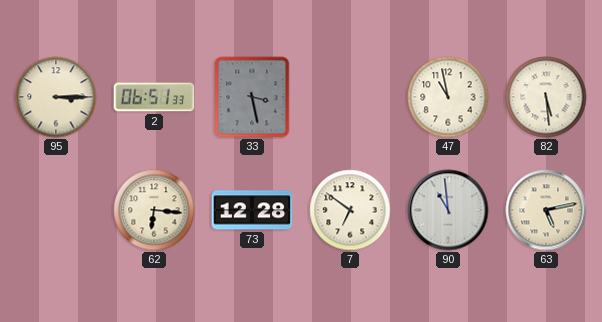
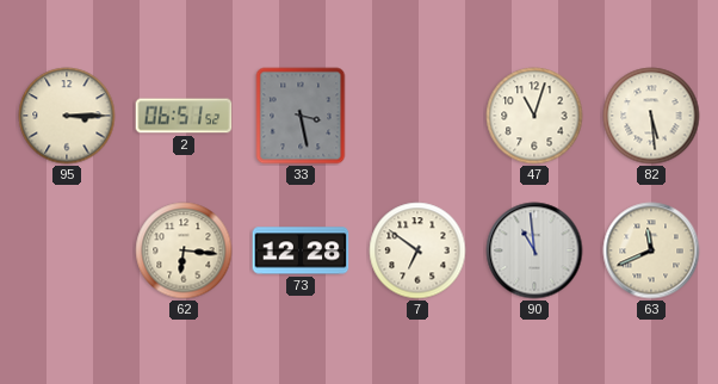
2: 06:51:33 -> 06:51:52 (184, 116)
47: 10:58 -> 11:03 (534, 116)
63: 5:13 -> 11:41 (651, 250)
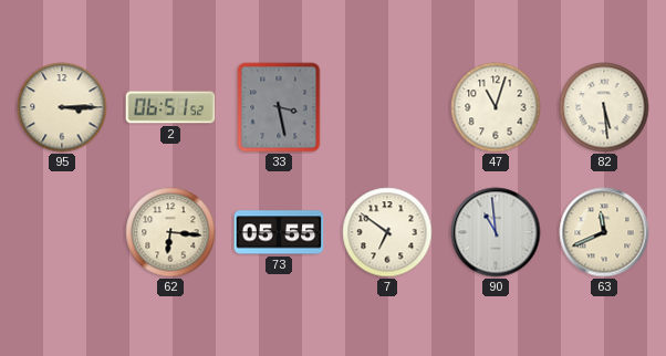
73: 12:28 -> 05:55 (279, 232)
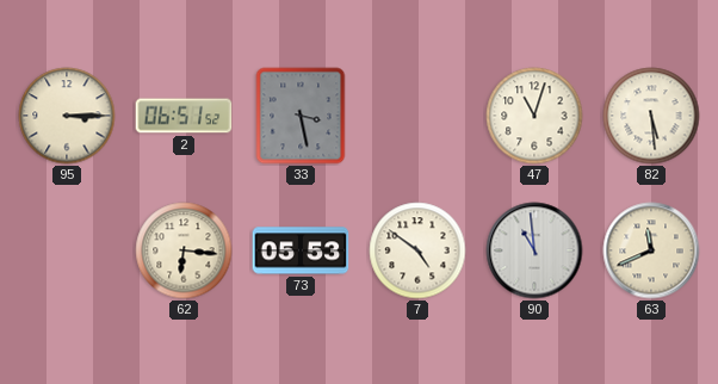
73: 05:55 -> 05:53 (301, 250)
7: 6:51 -> 4:51 (417, 250)
